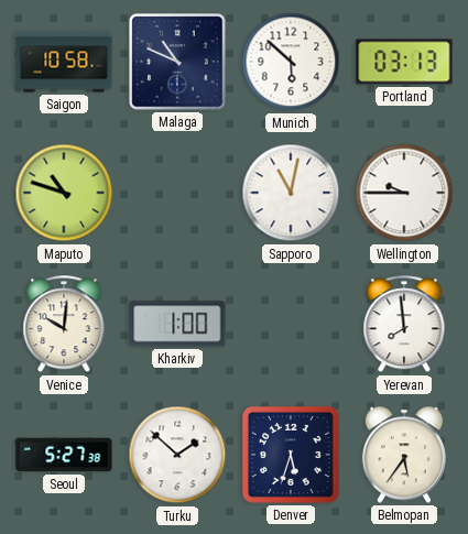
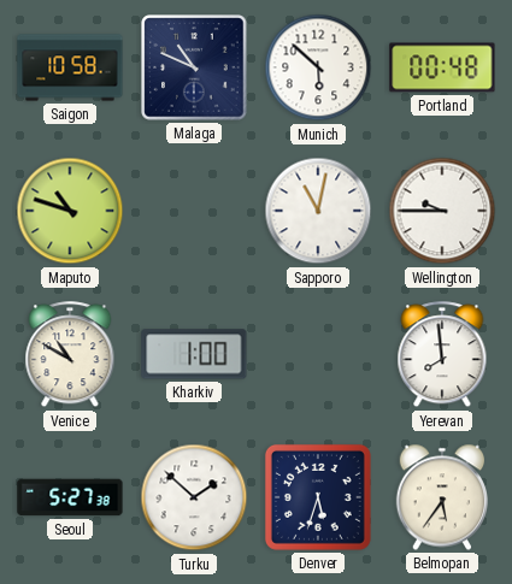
Portland: 03:13 -> 00:48 (442, 67)
Venice: 10:01 -> 10:50 (70, 355)
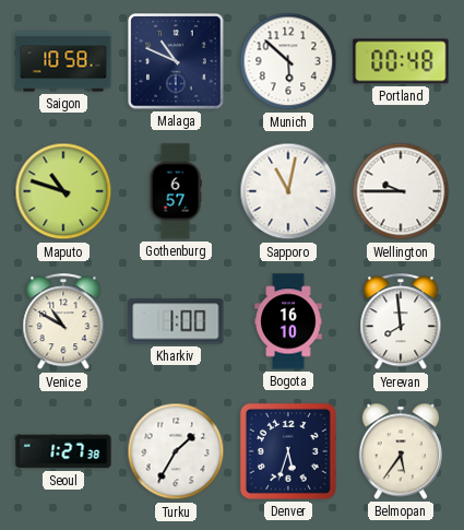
Gothenburg: none -> 6:57 (176, 191)
Bogota: none -> 16:10 (288, 321)
Seoul: 5:27 -> 1:27 (63, 451)
Turku: 1:52 -> 1:35 (176, 451)
